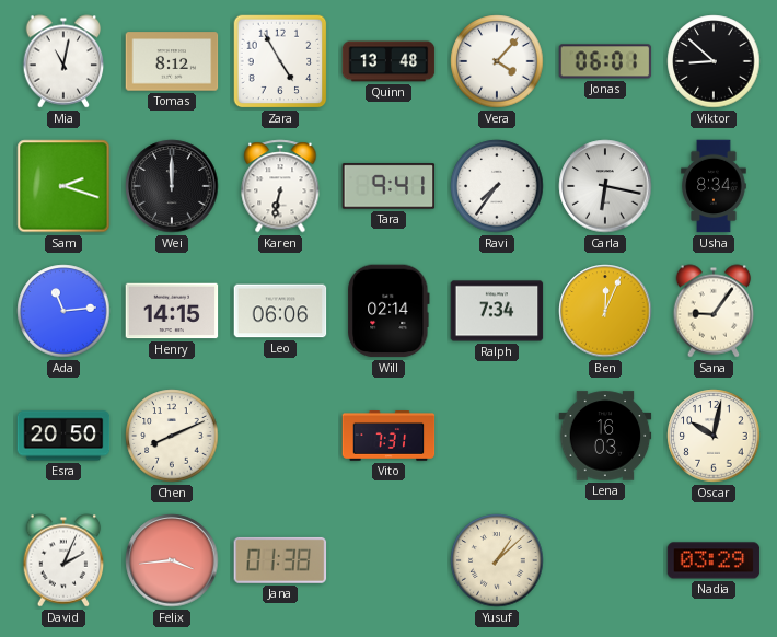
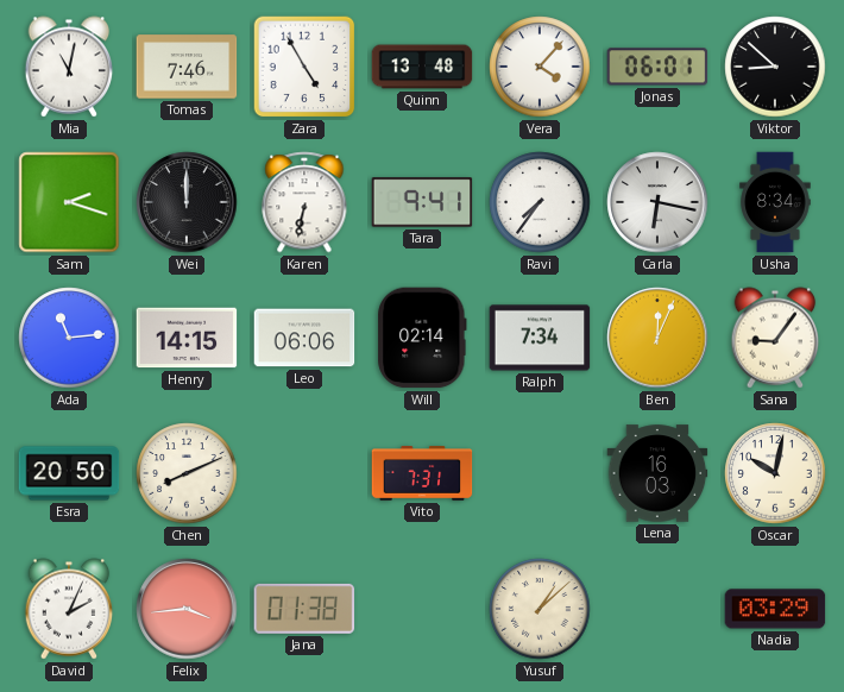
Tomas: 8:12 -> 7:46 (187, 67)
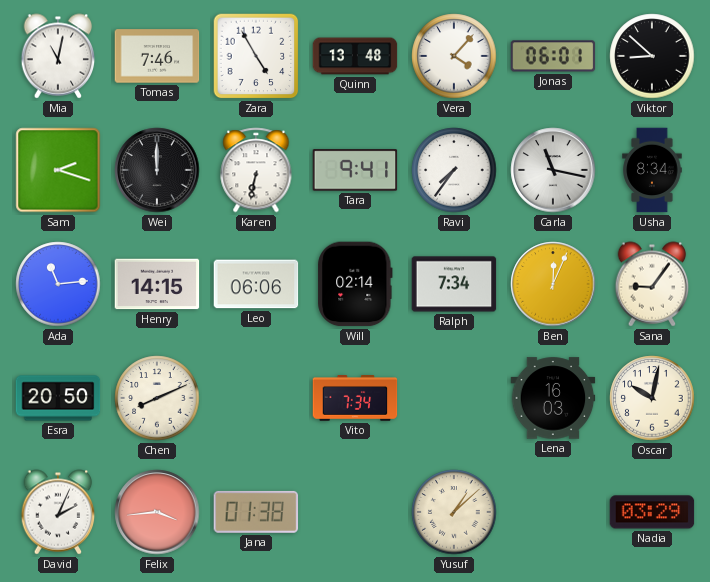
Carla: 6:17 -> 11:17 (553, 170)
Vito: 7:31 -> 7:34 (355, 399)
